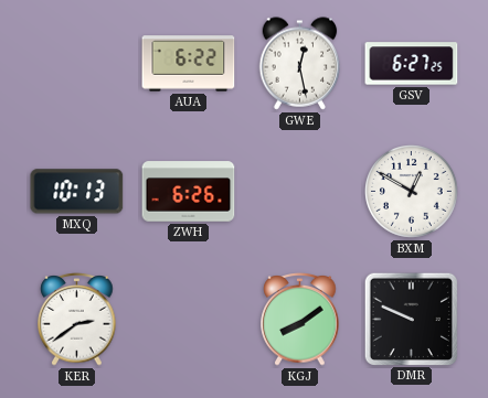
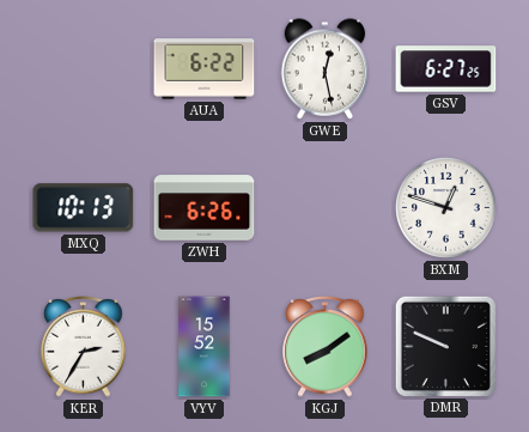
BXM: 12:50 -> 12:48 (446, 208)
KER: 2:39 -> 2:35 (84, 347)
VYV: none -> 15:52 (205, 347)
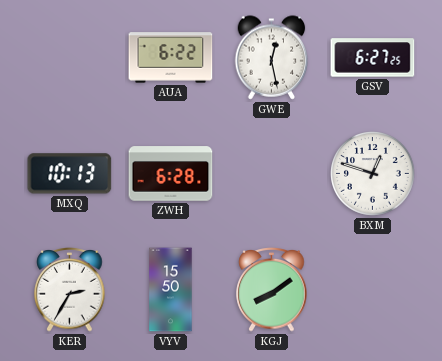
ZWH: 6:26 -> 6:28 (171, 174)
VYV: 15:52 -> 15:50 (171, 290)
DMR: 9:49 -> none (445, 346)
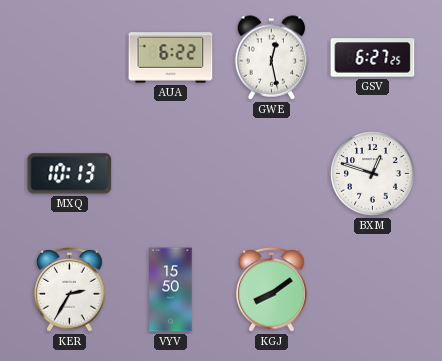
ZWH: 6:28 -> none (171, 174)
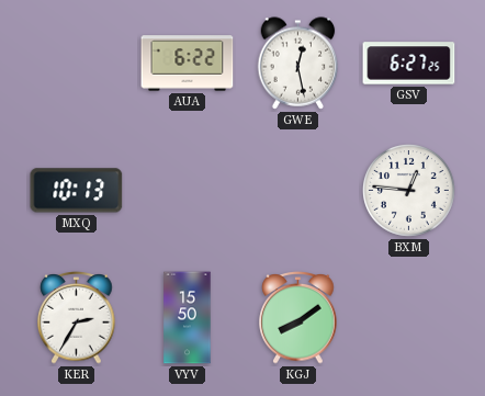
BXM: 12:48 -> 12:46 (409, 191)
